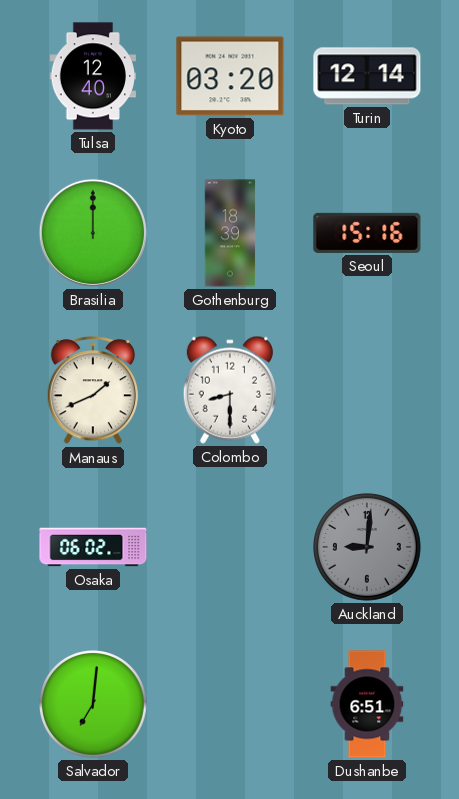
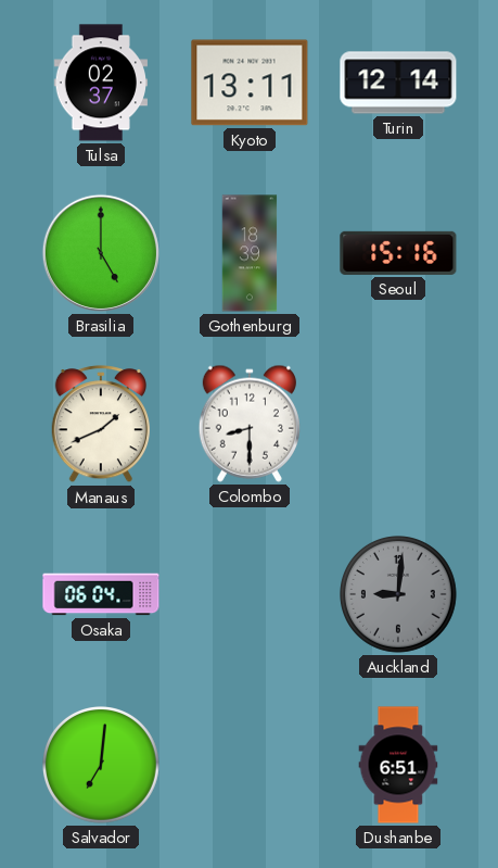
Tulsa: 12:40 -> 02:37 (100, 83)
Kyoto: 03:20 -> 13:11 (250, 83)
Brasilia: 12:00 -> 5:00 (101, 253)
Osaka: 06:02 -> 06:04 (101, 594)
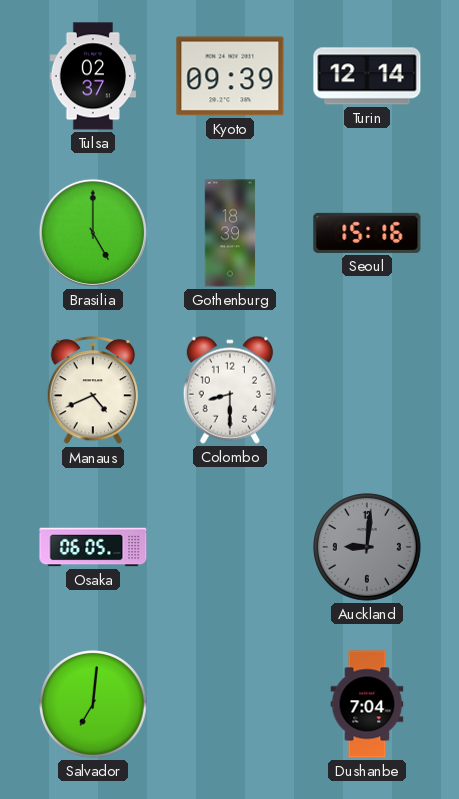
Kyoto: 13:11 -> 09:39 (230, 76)
Manaus: 1:41 -> 4:41 (92, 391)
Osaka: 06:04 -> 06:05 (93, 547)
Dushanbe: 6:51 -> 7:04 (367, 704)
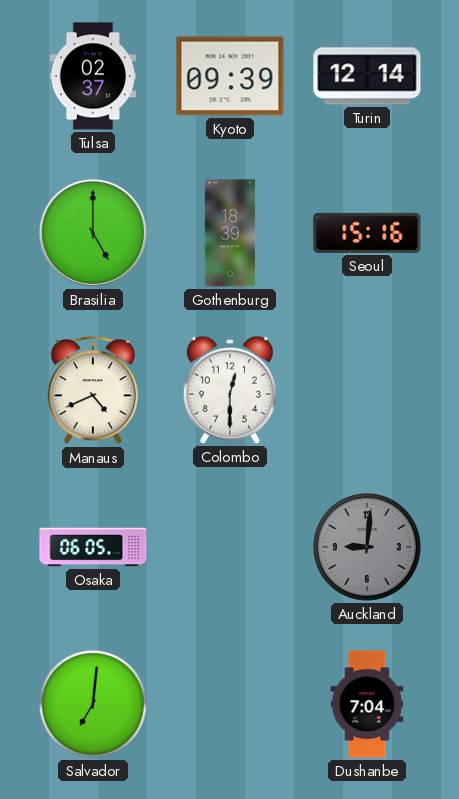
Colombo: 8:30 -> 12:30 (230, 390)
